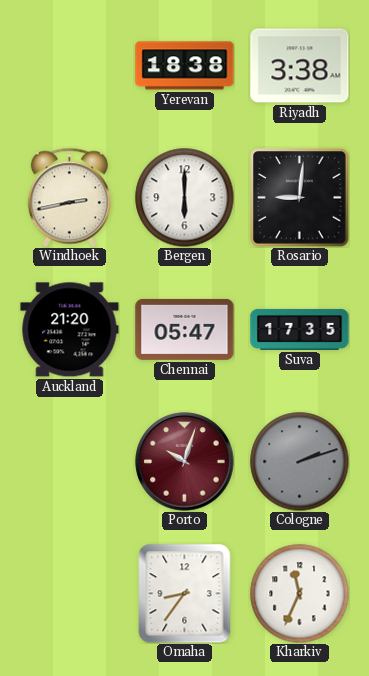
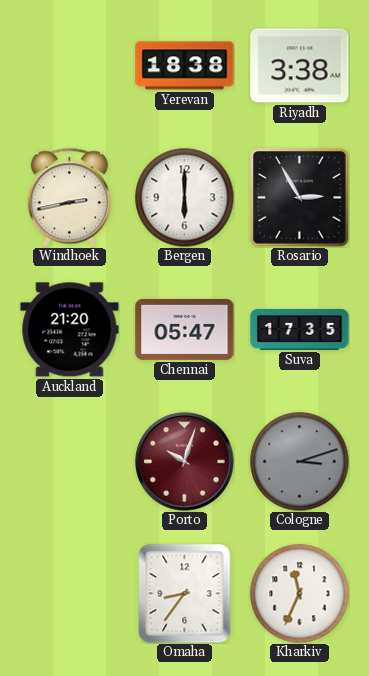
Rosario: 9:01 -> 2:55 (300, 198)
Cologne: 2:12 -> 3:12 (300, 462)
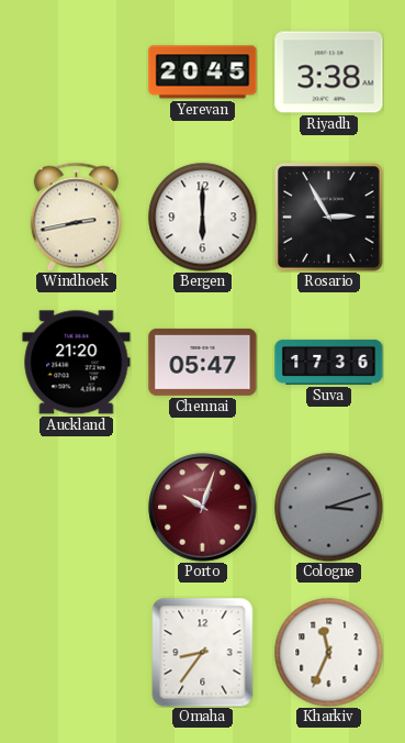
Yerevan: 18:38 -> 20:45 (203, 73)
Suva: 17:35 -> 17:36 (329, 362)
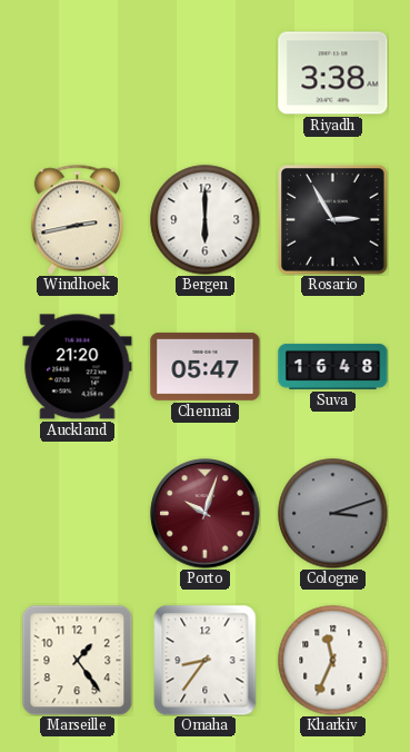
Yerevan: 20:45 -> none (203, 73)
Suva: 17:36 -> 16:48 (333, 366)
Marseille: none -> 1:24 (77, 660)
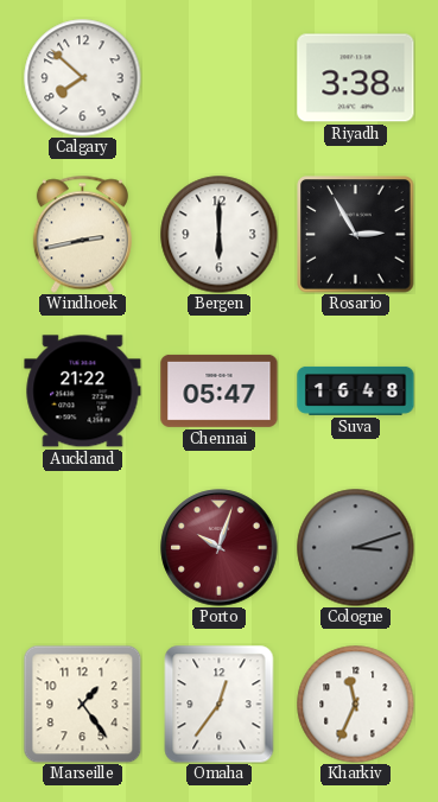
Calgary: none -> 7:52 (83, 78)
Auckland: 21:20 -> 21:22 (83, 392)
Omaha: 8:36 -> 12:36 (220, 705)
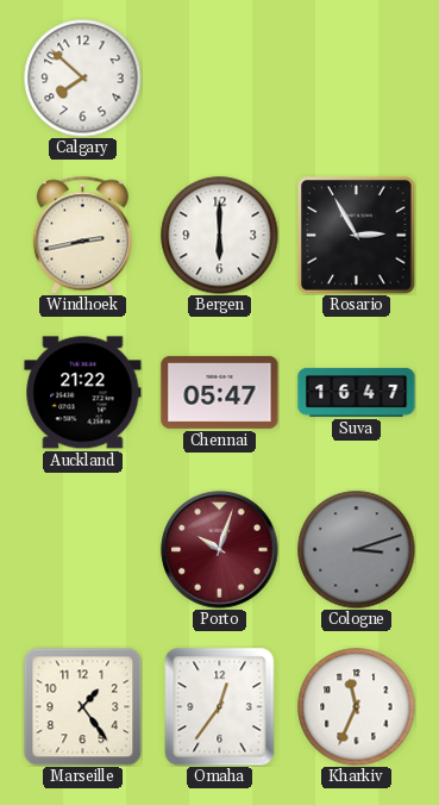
Riyadh: 3:38 -> none (356, 78)
Suva: 16:48 -> 16:47 (357, 392)
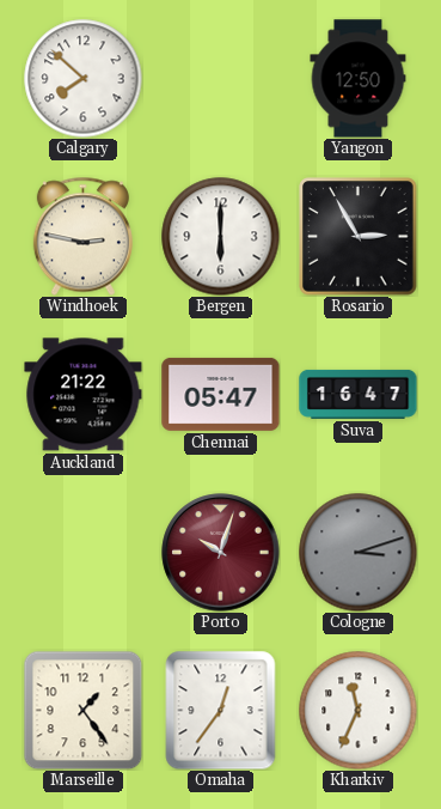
Yangon: none -> 12:50 (359, 79)
Windhoek: 2:43 -> 2:47 (82, 236)
